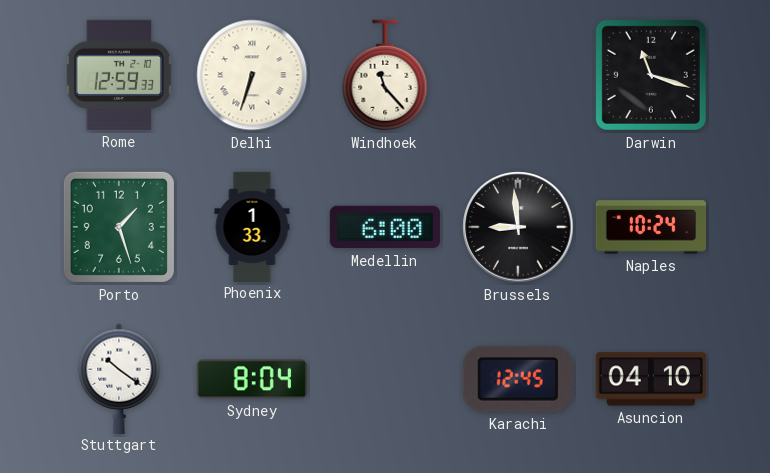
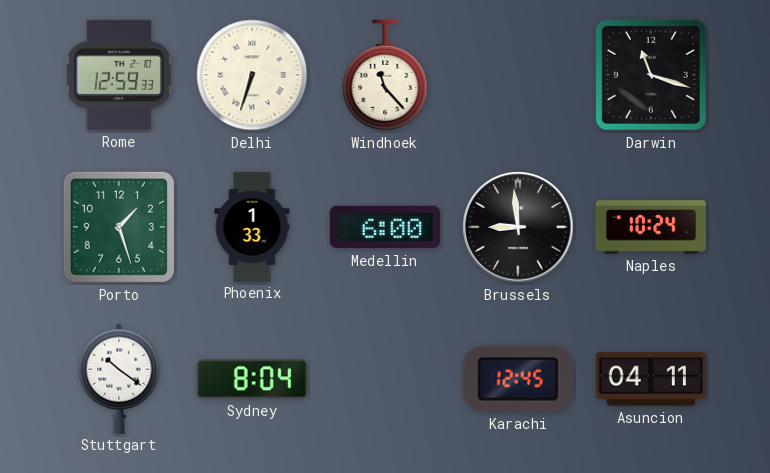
Asuncion: 04:10 -> 04:11 (651, 379)
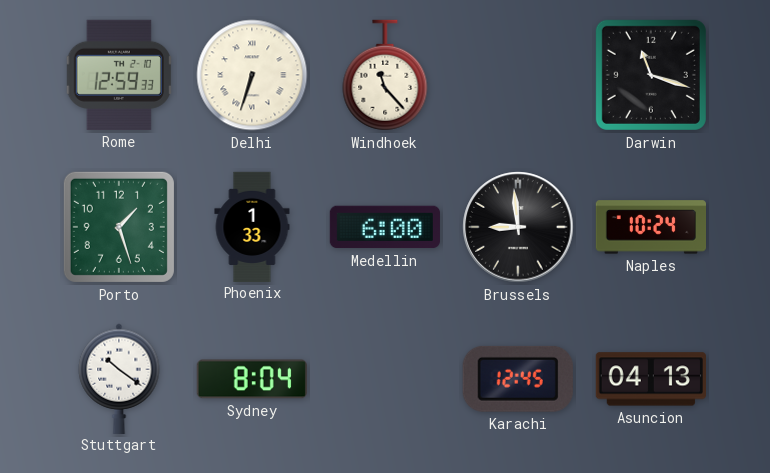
Asuncion: 04:11 -> 04:13 (651, 379)
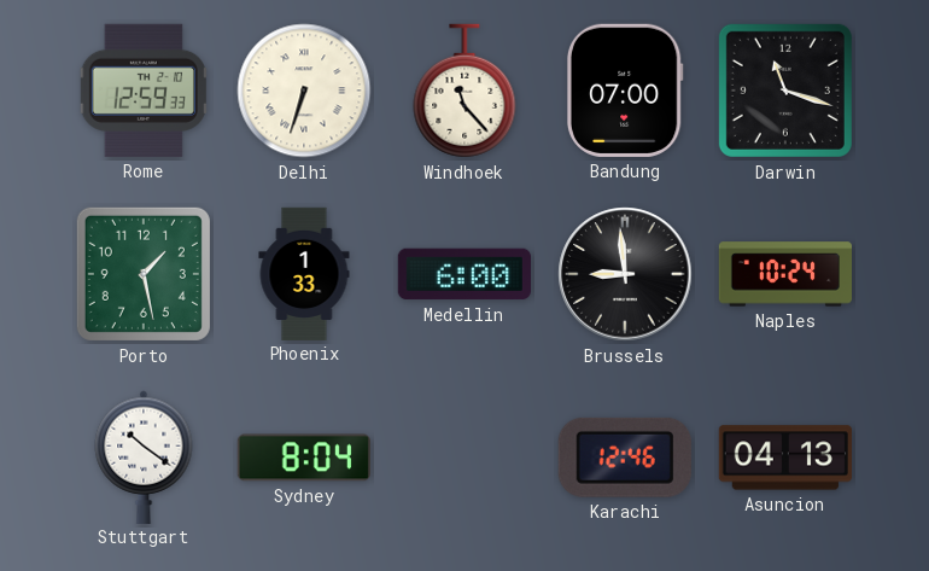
Bandung: none -> 07:00 (625, 91)
Porto: 1:27 -> 1:28 (144, 274)
Karachi: 12:45 -> 12:46 (625, 458)
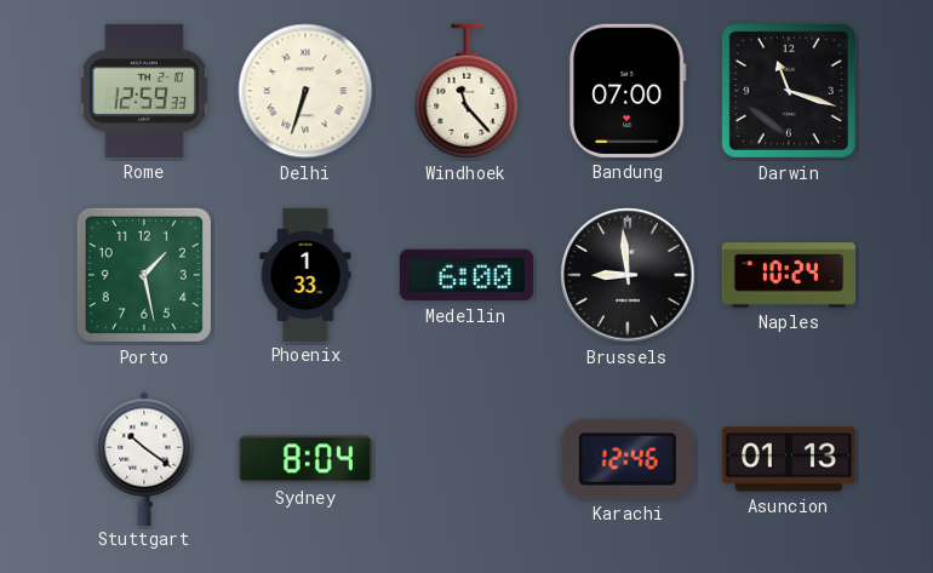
Asuncion: 04:13 -> 01:13 (789, 459)
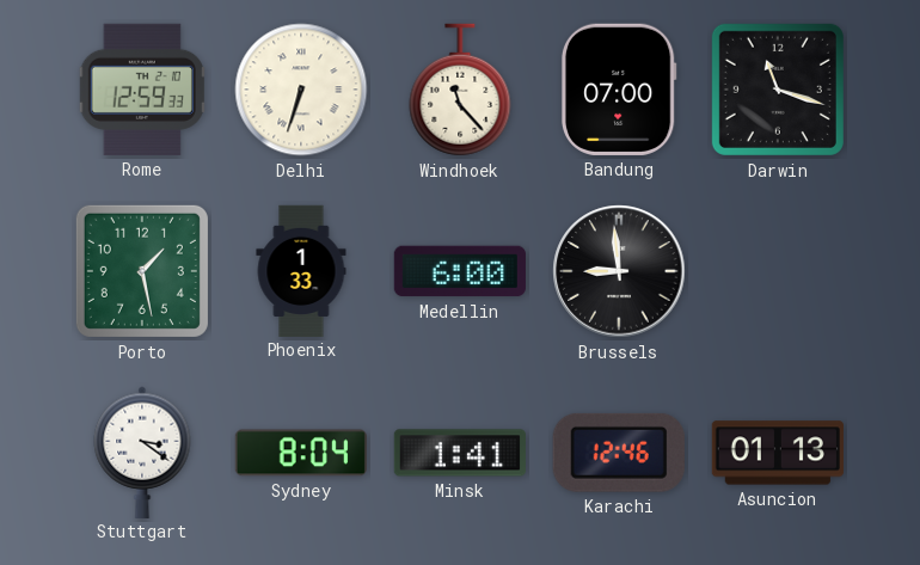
Naples: 10:24 -> none (788, 275)
Stuttgart: 10:21 -> 3:21 (142, 452)
Minsk: none -> 1:41 (460, 453)
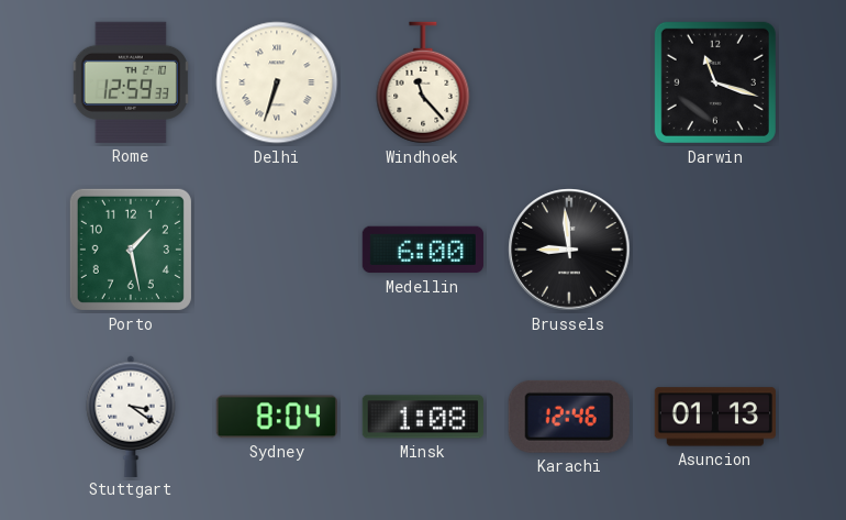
Bandung: 07:00 -> none (619, 90)
Phoenix: 1:33 -> none (301, 270)
Minsk: 1:41 -> 1:08 (423, 417)
